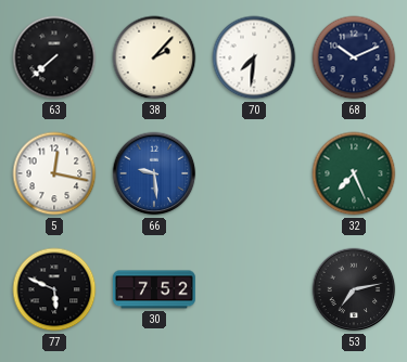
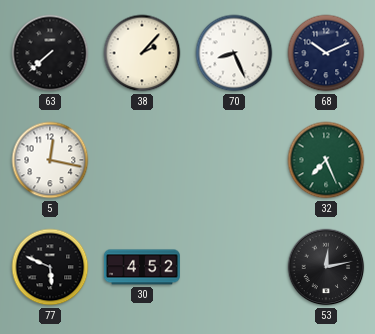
70: 7:31 -> 8:26 (234, 53)
66: 9:29 -> none (154, 173)
30: 7:52 -> 4:52 (142, 267)
53: 7:13 -> 12:13 (326, 267)
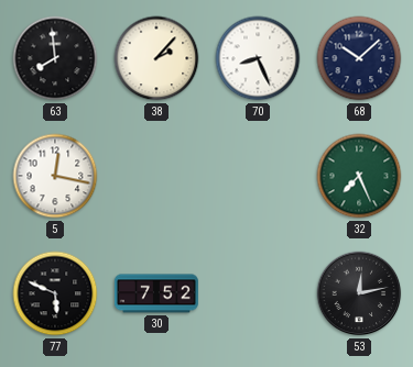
63: 7:38 -> 7:59 (55, 58)
68: 10:11 -> 10:08 (359, 58)
30: 4:52 -> 7:52 (156, 293)
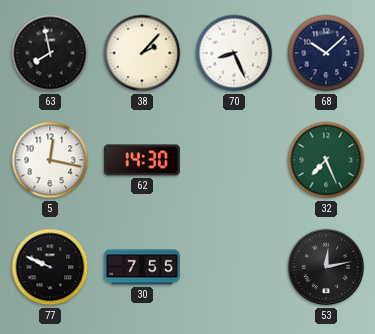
63: 7:59 -> 7:58 (50, 53)
62: none -> 14:30 (142, 160)
77: 5:49 -> 9:49 (50, 267)
30: 7:52 -> 7:55 (142, 267)
